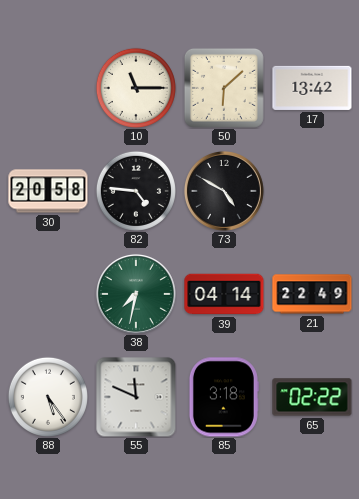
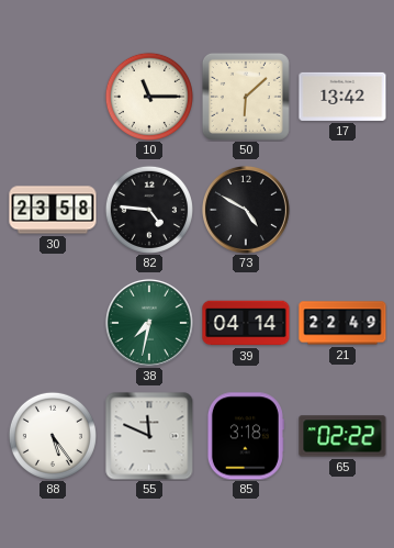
30: 20:58 -> 23:58 (53, 210)
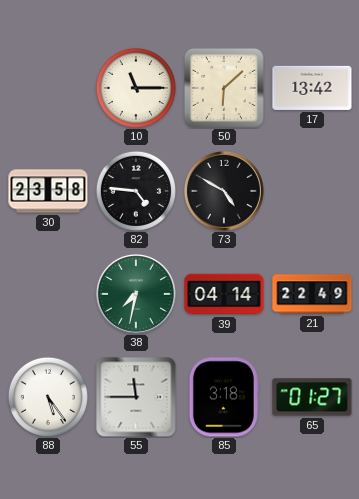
55: 11:49 -> 11:45 (136, 397)
65: 02:22 -> 01:27 (312, 397)
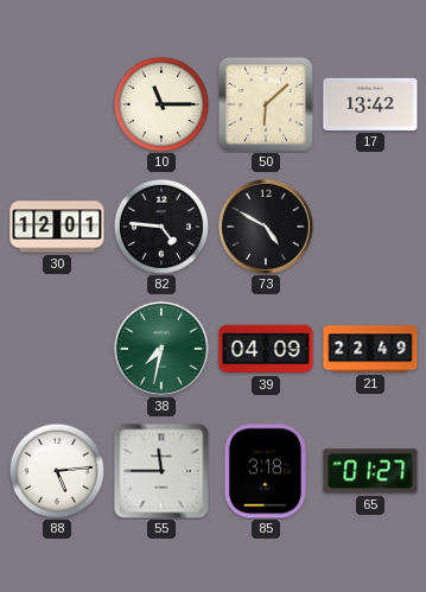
30: 23:58 -> 12:01 (57, 227)
39: 04:14 -> 04:09 (266, 349)
88: 5:24 -> 5:14 (57, 471)
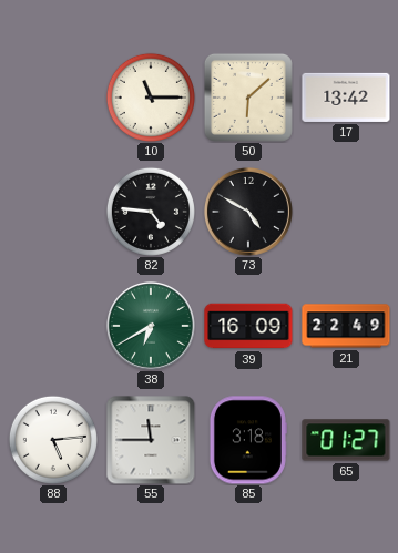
30: 12:01 -> none (57, 227)
38: 7:32 -> 6:40 (151, 326)
39: 04:09 -> 16:09 (248, 326)
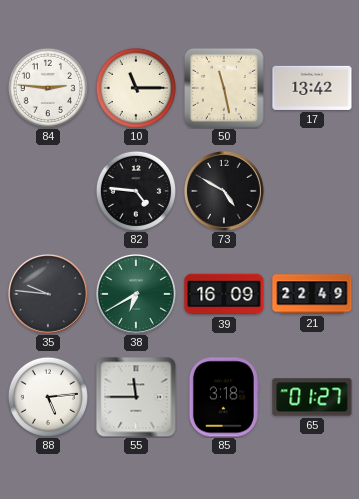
84: none -> 2:46 (48, 88)
50: 6:08 -> 11:28 (224, 88)
35: none -> 9:46 (48, 294)
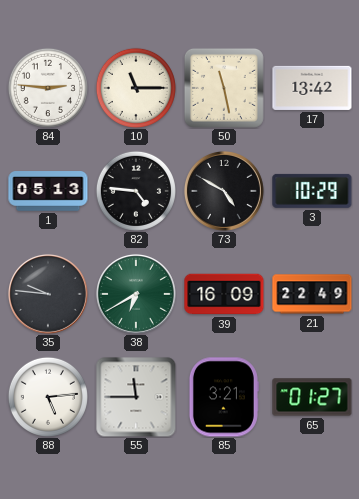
1: none -> 05:13 (48, 191)
3: none -> 10:29 (312, 191)
85: 3:18 -> 3:21 (223, 397)
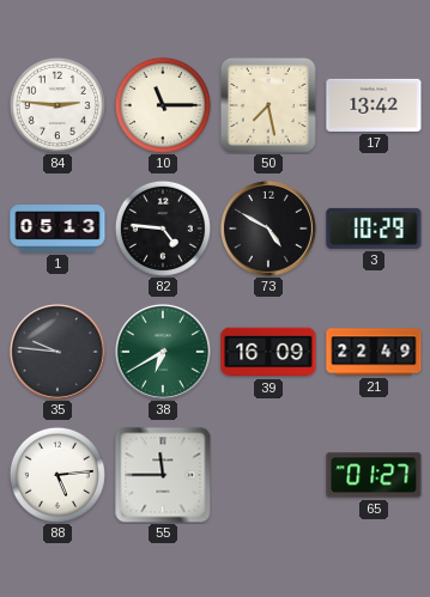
50: 11:28 -> 7:28 (268, 105)
85: 3:21 -> none (223, 397)
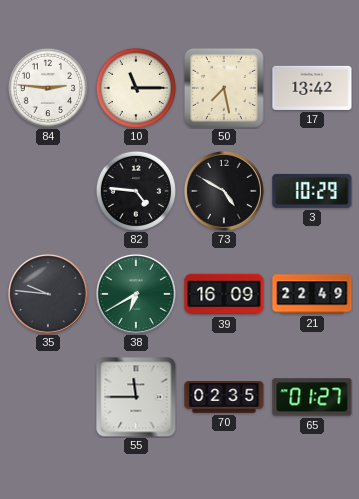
1: 05:13 -> none (57, 229)
88: 5:14 -> none (57, 475)
70: none -> 02:35 (224, 397)
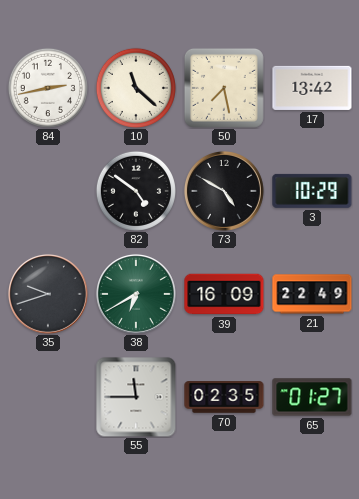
84: 2:46 -> 2:43 (48, 88)
10: 11:15 -> 11:22 (136, 88)
82: 4:46 -> 4:51 (136, 191)
35: 9:46 -> 9:42 (48, 294)
